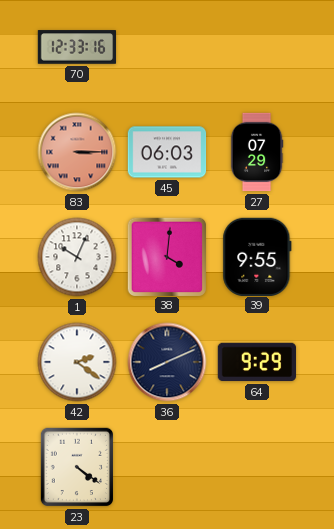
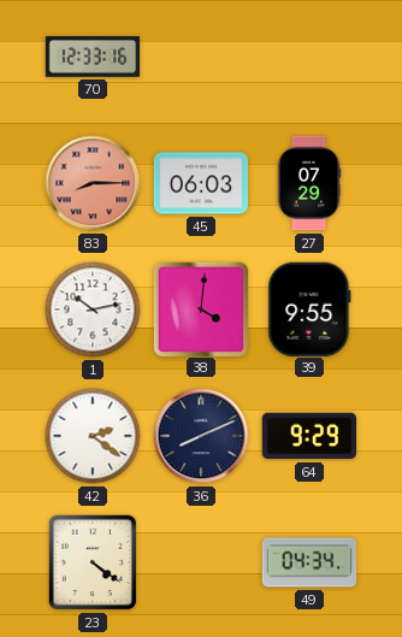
83: 3:15 -> 8:15 (93, 183)
1: 10:04 -> 10:13 (93, 309)
49: none -> 04:34 (309, 562)
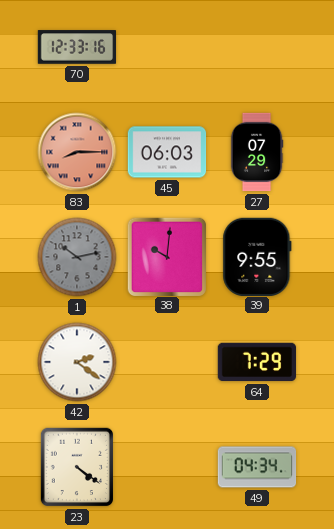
1 dial: white -> grey (77, 257)
38: 4:01 -> 10:01 (166, 256)
36: 8:11 -> none (201, 436)
64: 9:29 -> 7:29 (257, 362)
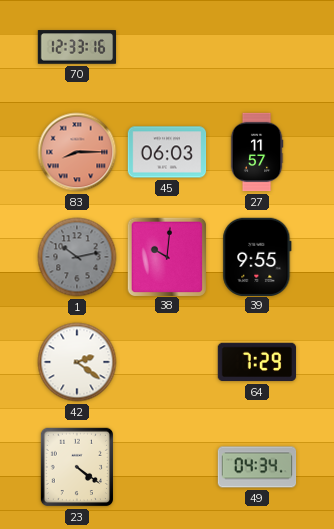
27: 07:29 -> 11:57 (257, 152)
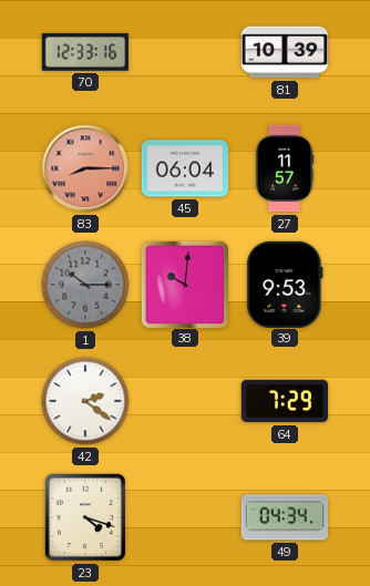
81: none -> 10:39 (285, 52)
45: 06:03 -> 06:04 (185, 168)
1: 10:13 -> 10:15 (85, 285)
39: 9:55 -> 9:53 (285, 284)
23: 4:21 -> 4:18 (84, 517)
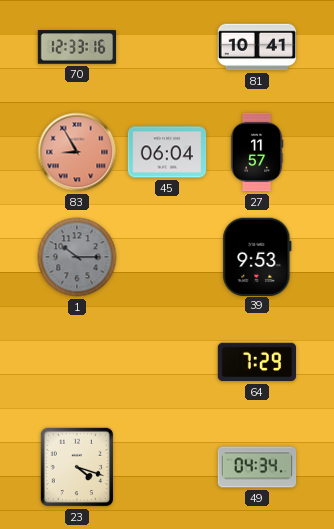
81: 10:39 -> 10:41 (257, 47)
83: 8:15 -> 8:55 (77, 152)
38: 10:01 -> none (184, 284)
42: 2:21 -> none (85, 401)
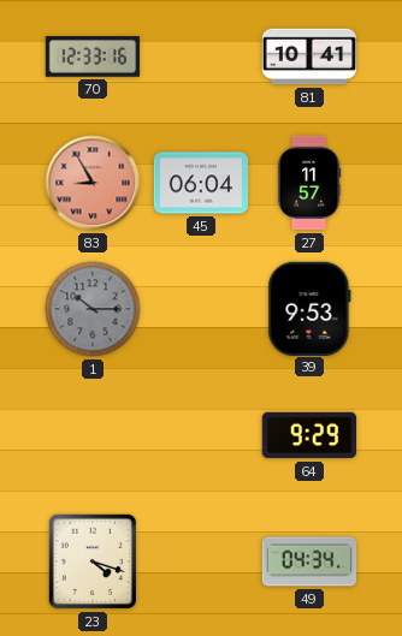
64: 7:29 -> 9:29 (309, 435)
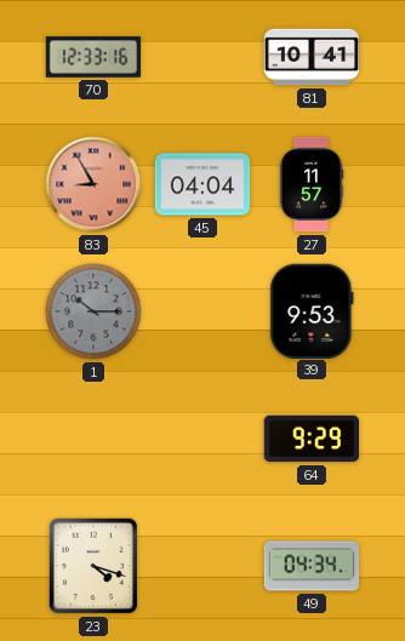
45: 06:04 -> 04:04 (202, 184)
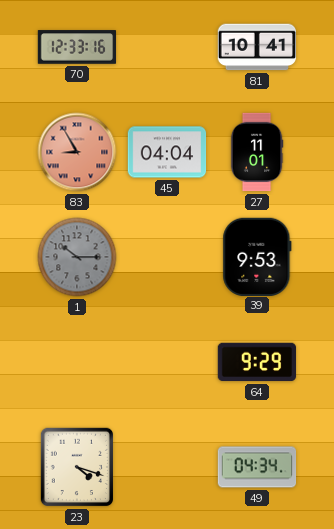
27: 11:57 -> 11:01 (257, 152)
